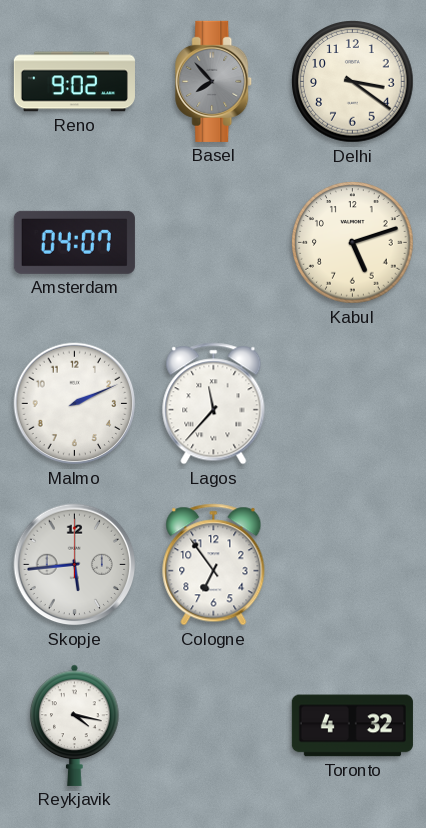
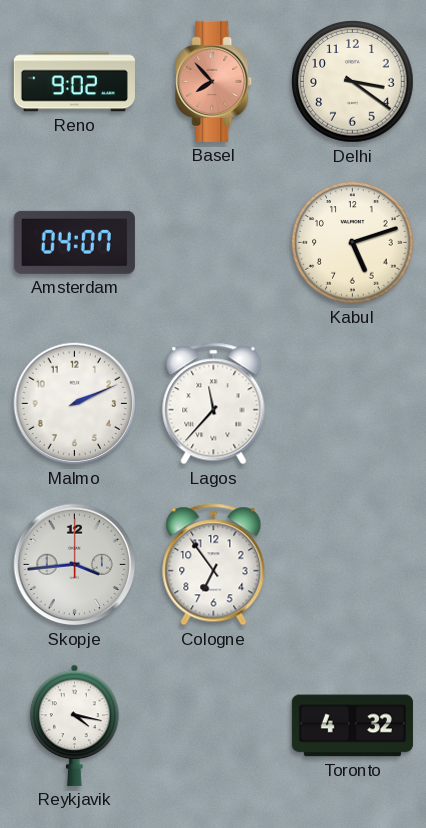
Basel dial: grey -> salmon (214, 81)
Skopje: 5:44 -> 3:44 (75, 565)
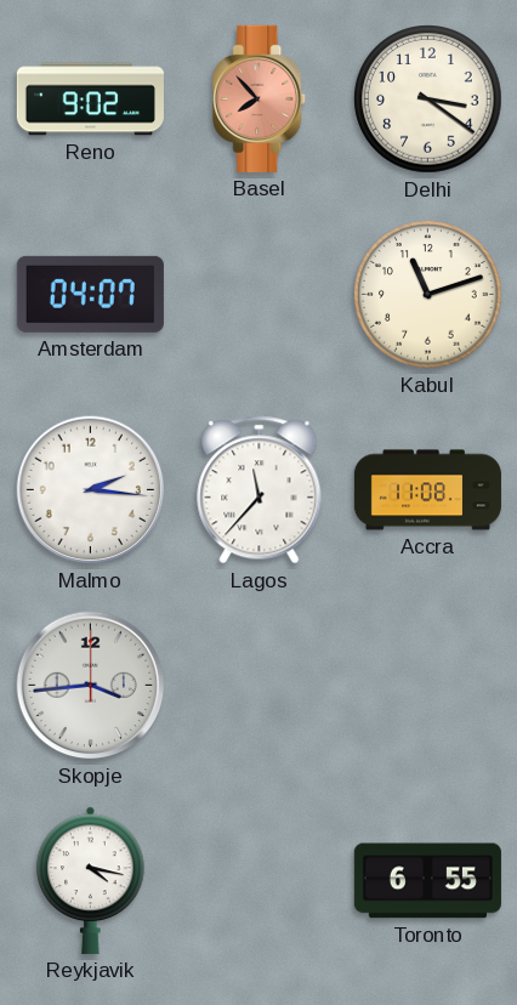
Kabul: 5:12 -> 11:12 (428, 295)
Malmo: 2:11 -> 2:16 (91, 490)
Accra: none -> 11:08 (427, 490)
Cologne: 6:54 -> none (214, 565)
Toronto: 4:32 -> 6:55 (427, 881)
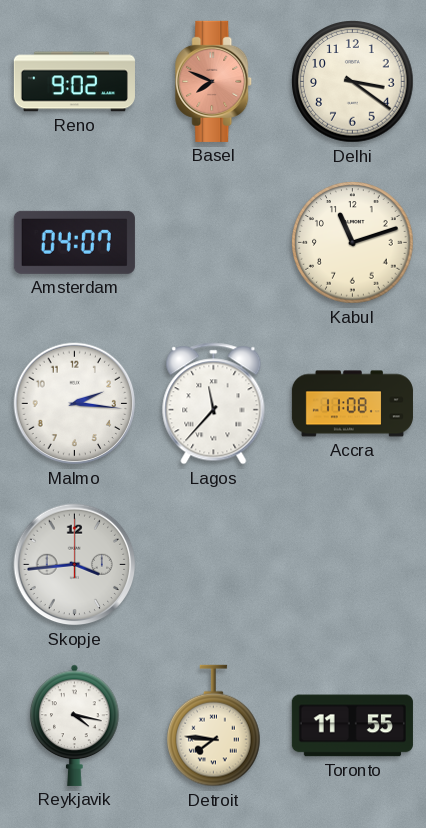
Basel: 7:53 -> 7:49 (214, 81)
Detroit: none -> 7:46 (214, 726)
Toronto: 6:55 -> 11:55 (352, 726)
